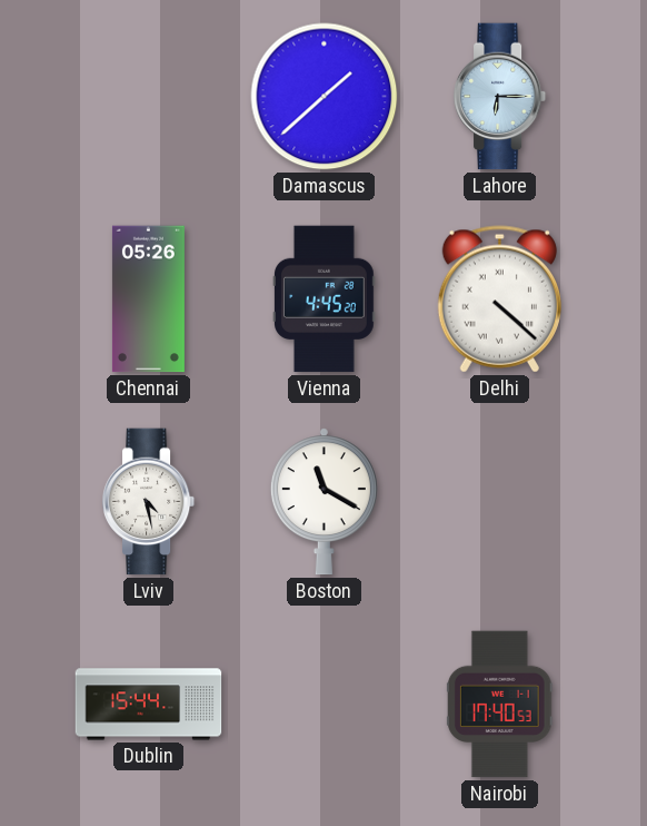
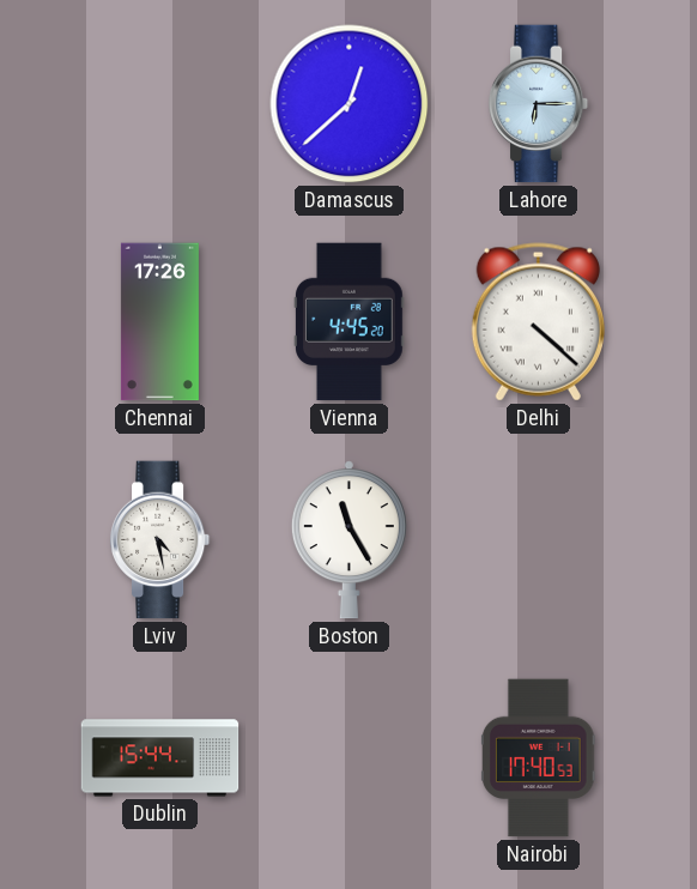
Damascus: 1:38 -> 12:38 (350, 104)
Chennai: 05:26 -> 17:26 (159, 322)
Boston: 11:20 -> 11:25 (348, 540)
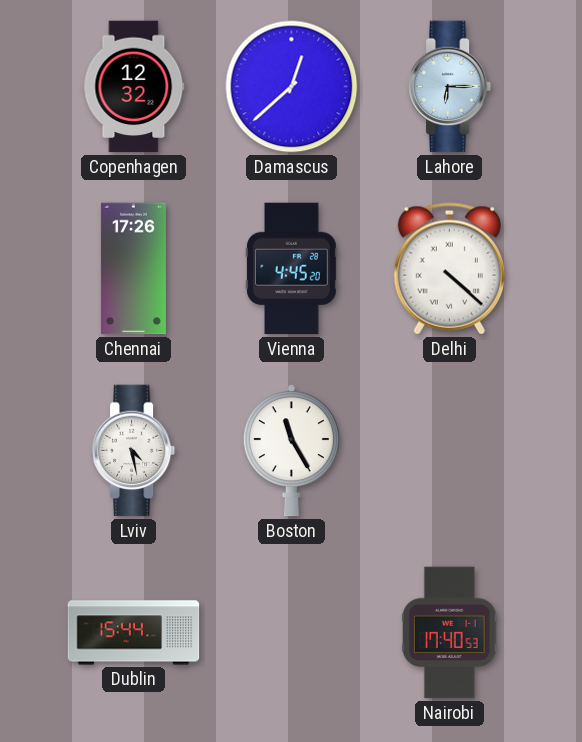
Copenhagen: none -> 12:32 (134, 87)
